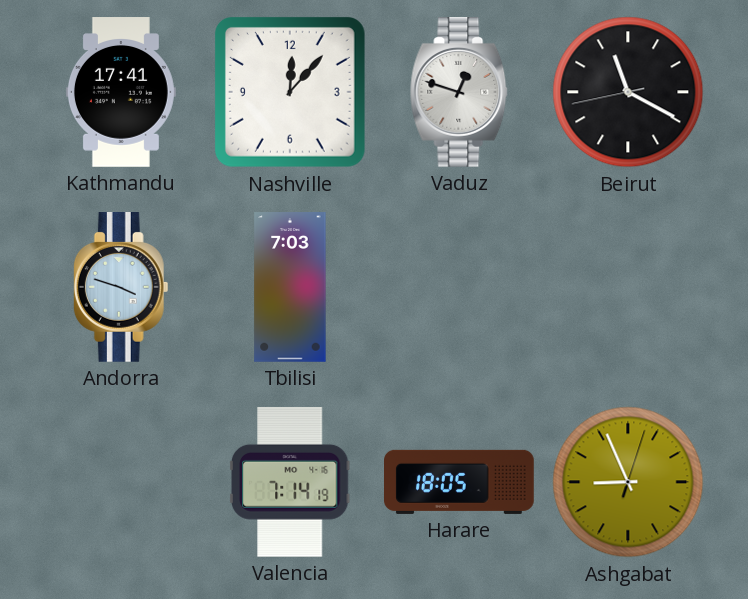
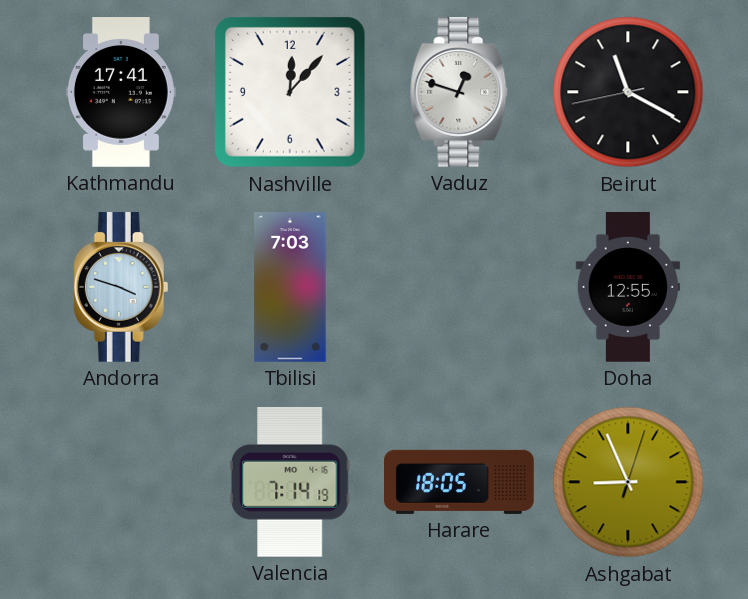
Doha: none -> 12:55 (627, 288)
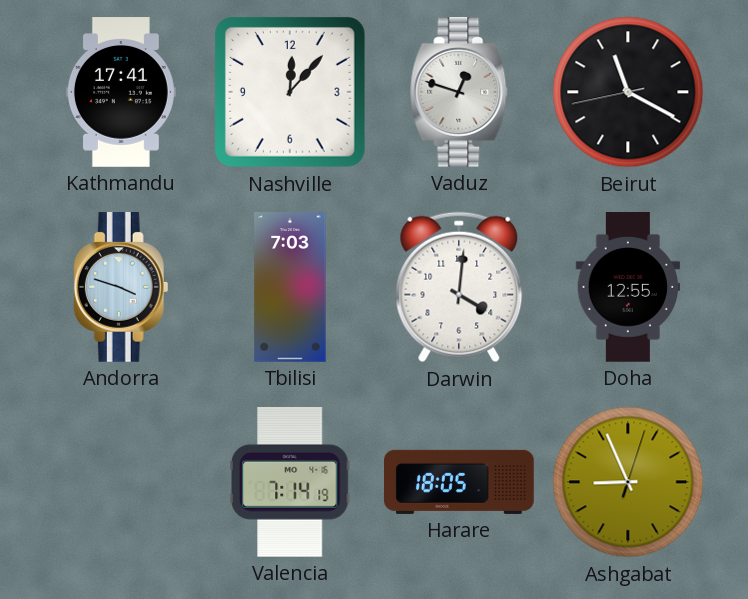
Darwin: none -> 4:01 (459, 287)
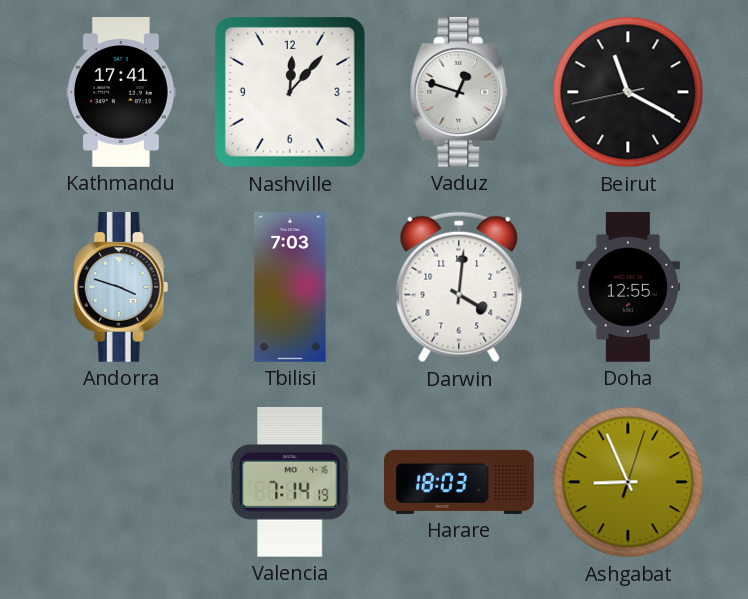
Harare: 18:05 -> 18:03 (460, 482)
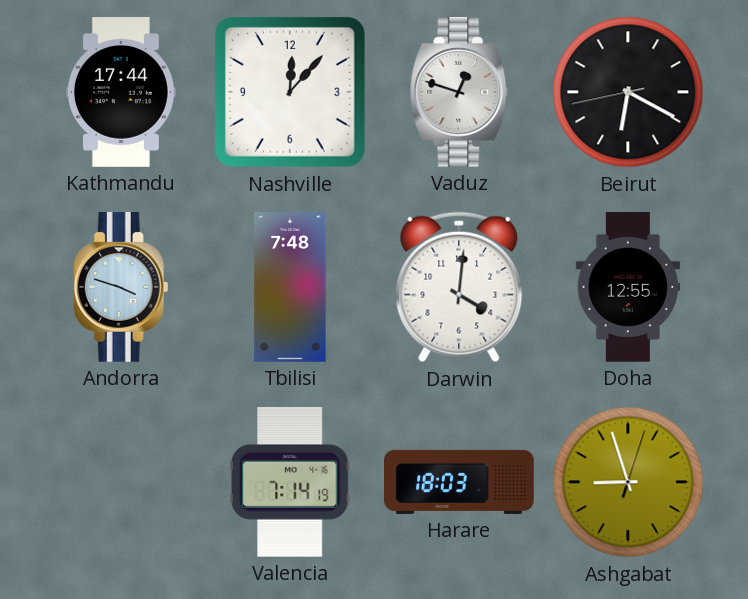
Kathmandu: 17:41 -> 17:44 (121, 92)
Beirut: 11:19 -> 6:19 (628, 92)
Tbilisi: 7:03 -> 7:48 (290, 287)
Ashgabat: 8:56 -> 8:57 (628, 482)
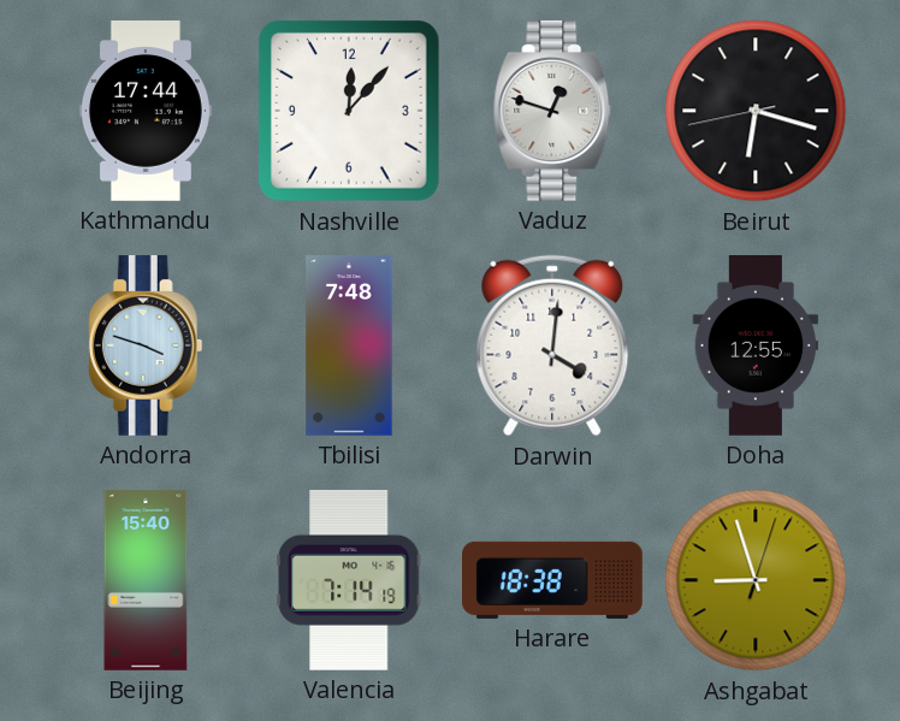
Beirut: 6:19 -> 6:17 (756, 111)
Beijing: none -> 15:40 (146, 580)
Harare: 18:03 -> 18:38 (553, 580)
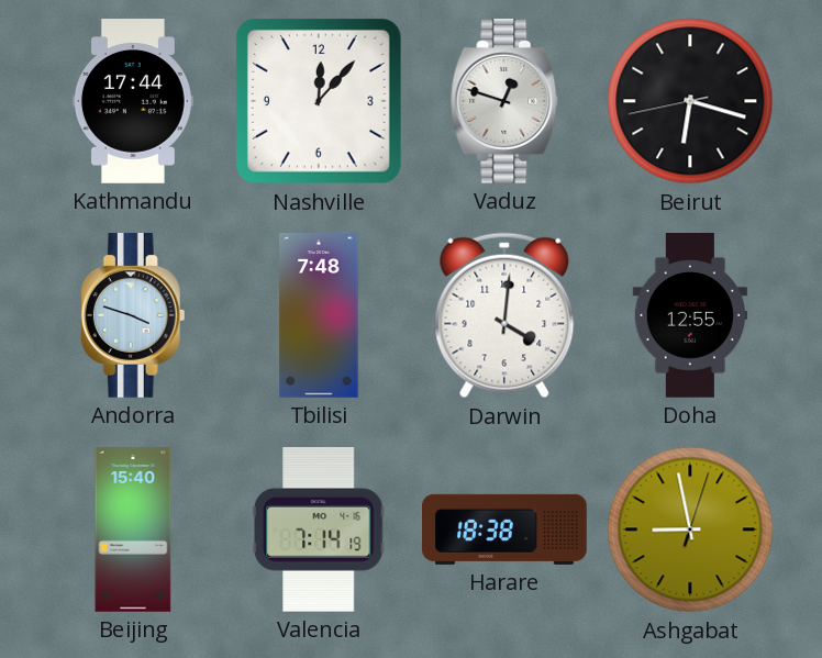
Ashgabat: 8:57 -> 8:58 (690, 529)
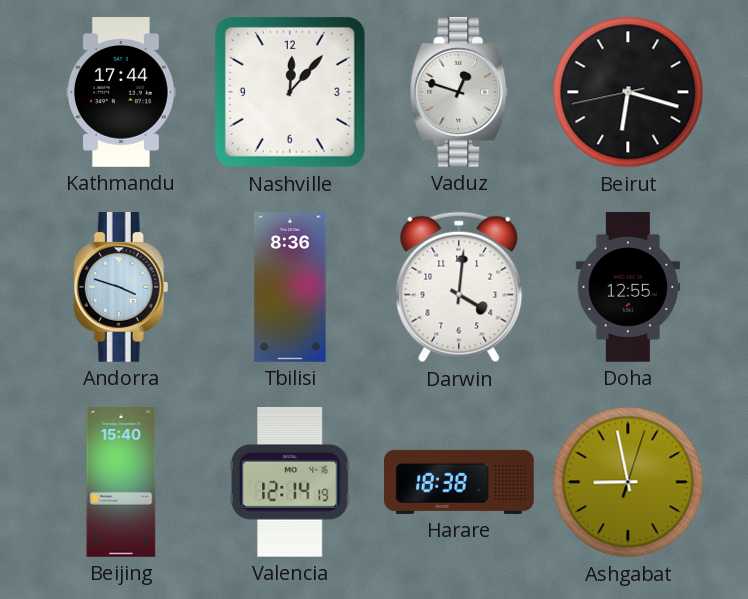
Tbilisi: 7:48 -> 8:36 (290, 287)
Valencia: 7:14 -> 12:14 (290, 482)
